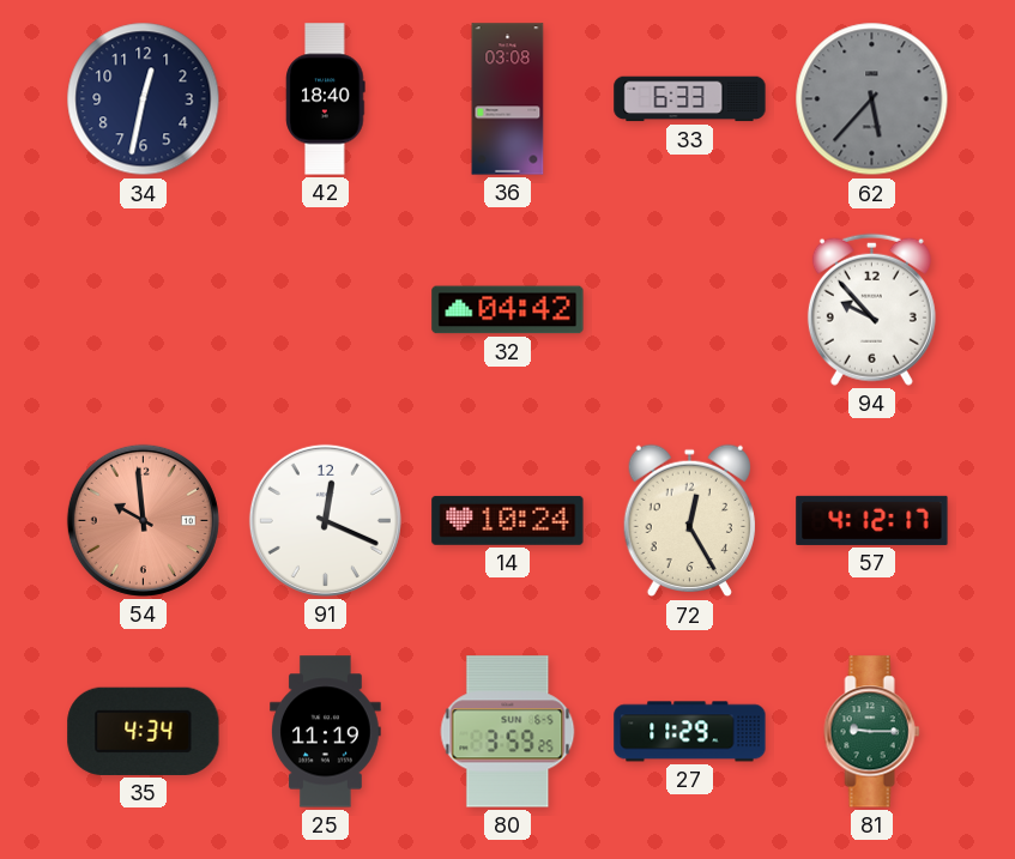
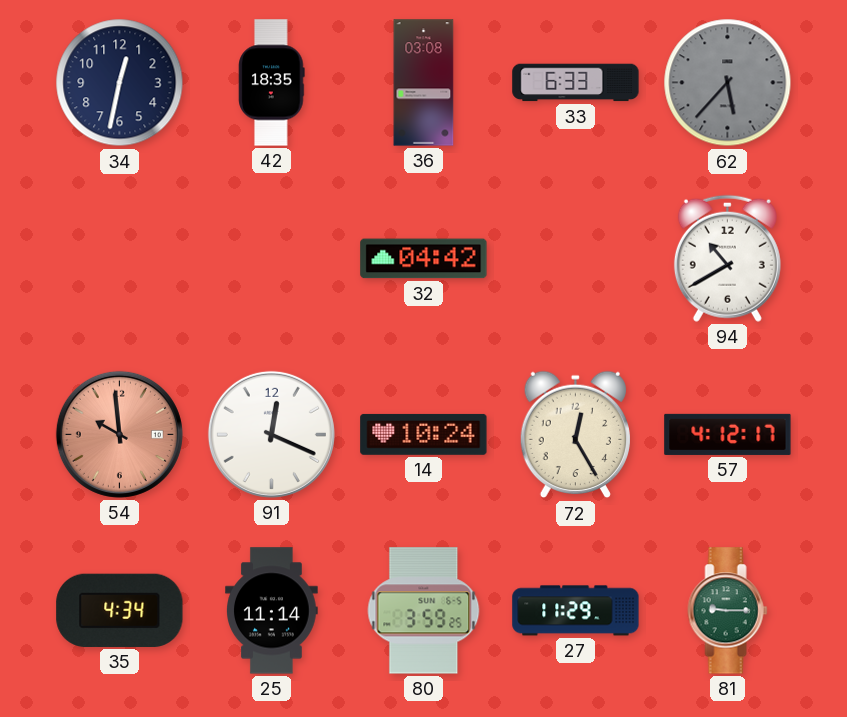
42: 18:40 -> 18:35 (272, 83)
94: 9:53 -> 10:40 (727, 258)
25: 11:19 -> 11:14 (272, 611)
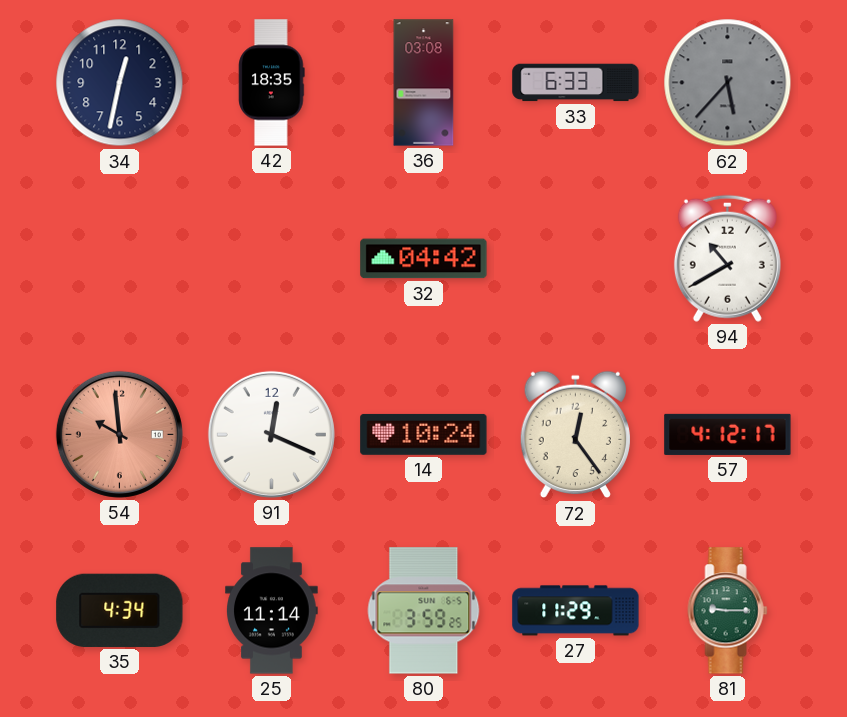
72: 12:25 -> 12:24 (575, 435)
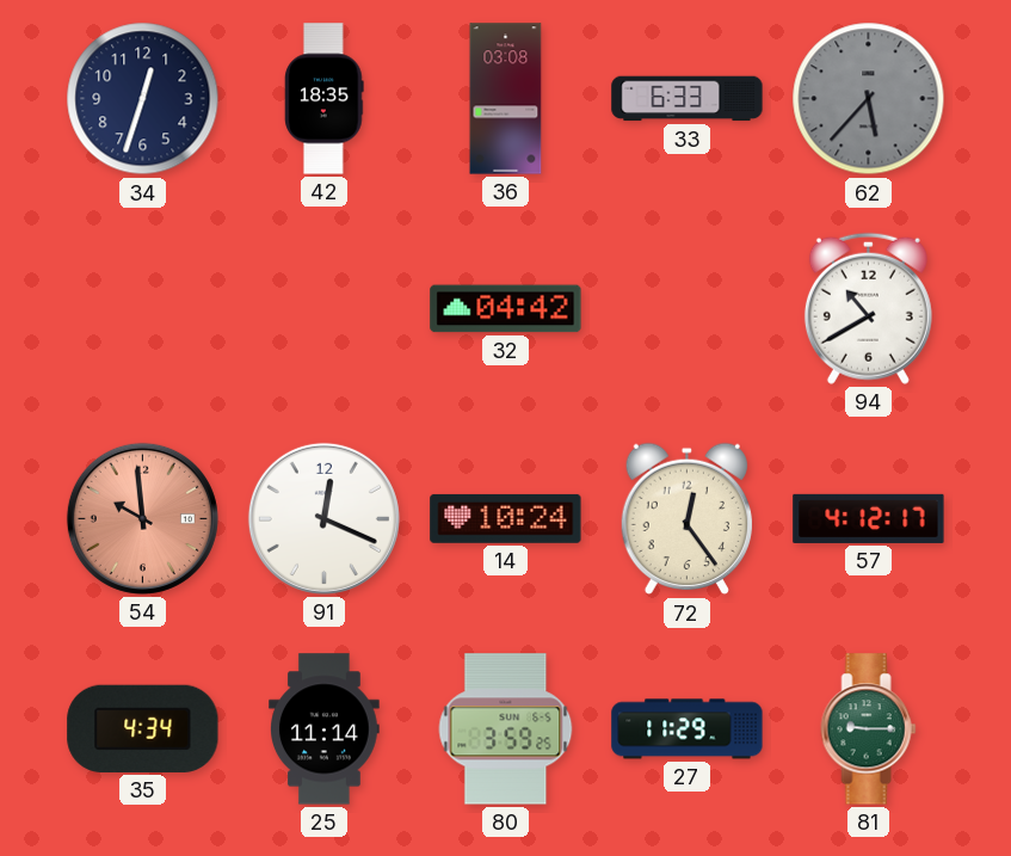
34: 12:32 -> 12:33 (143, 99)
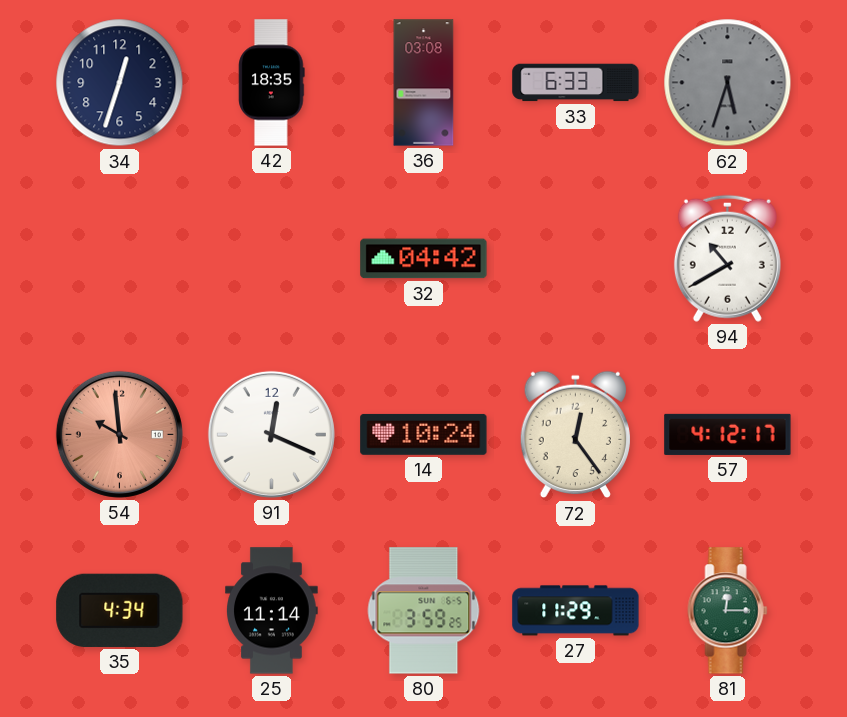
62: 5:37 -> 5:33 (728, 83)
81: 9:15 -> 12:15 (728, 611)
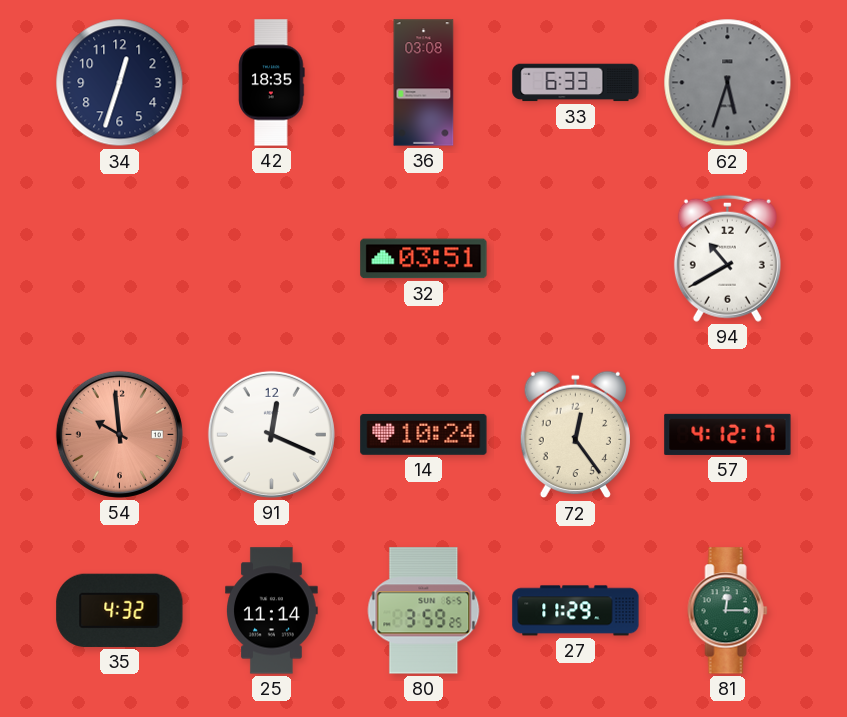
32: 04:42 -> 03:51 (424, 259)
35: 4:34 -> 4:32 (120, 610)
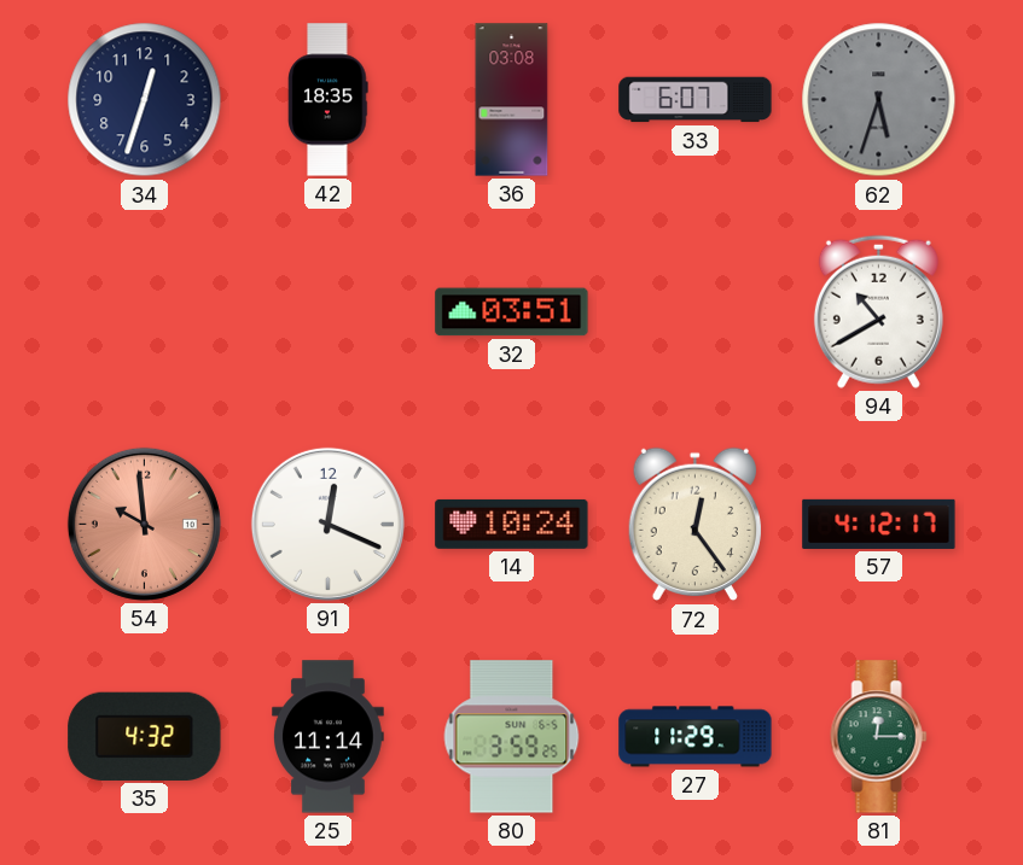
33: 6:33 -> 6:07 (696, 100)
